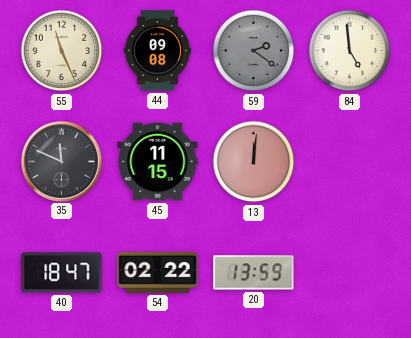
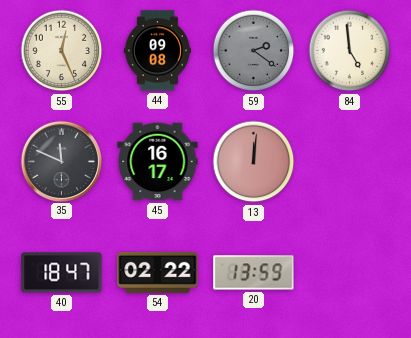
55: 11:26 -> 12:26 (62, 51)
45: 11:15 -> 16:17 (158, 162)
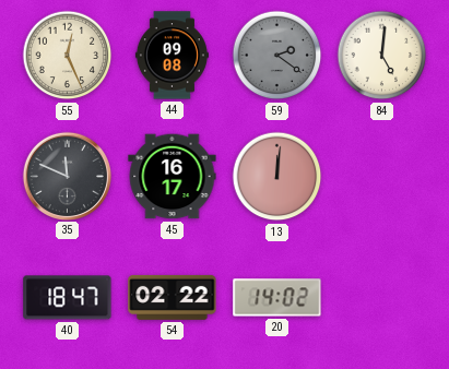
84: 4:59 -> 5:01 (382, 56)
20: 13:59 -> 14:02 (277, 298)
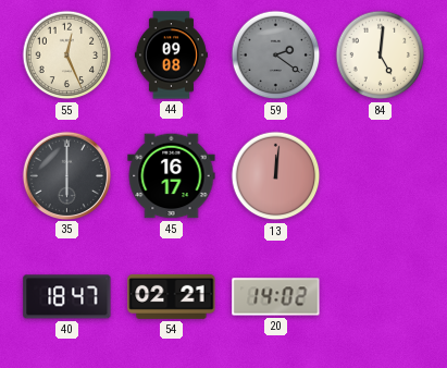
35: 11:49 -> 6:00 (66, 175)
54: 02:22 -> 02:21 (172, 296)
